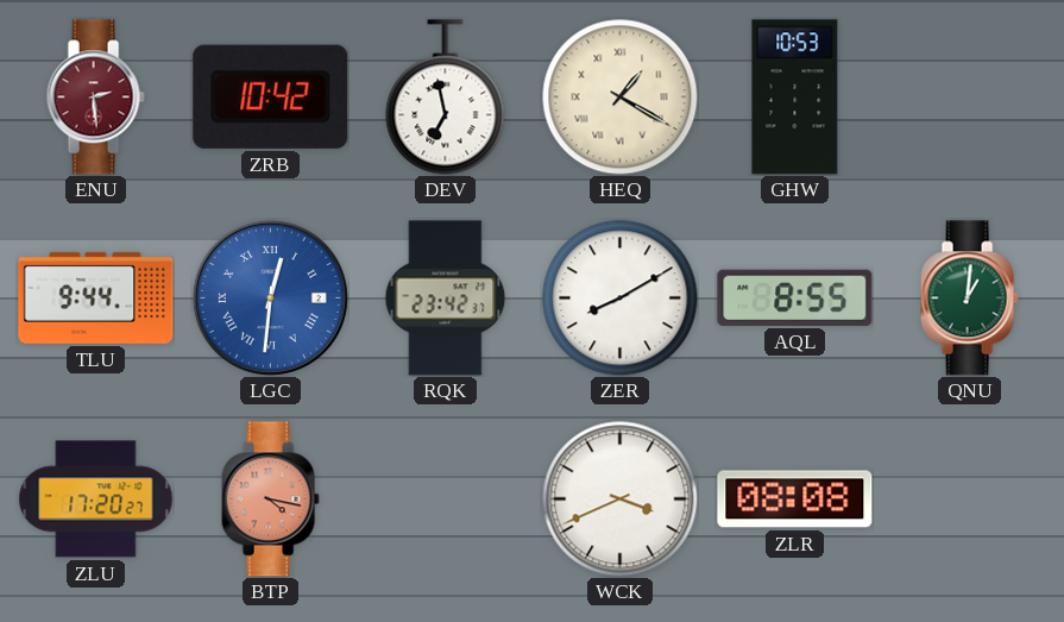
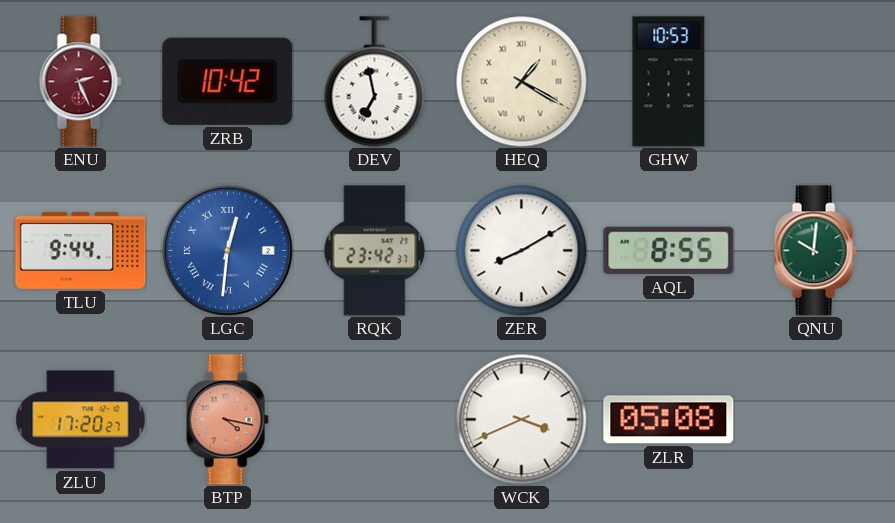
ENU: 2:29 -> 2:26 (80, 82)
QNU: 1:01 -> 10:01 (815, 251)
ZLR: 08:08 -> 05:08 (669, 420)
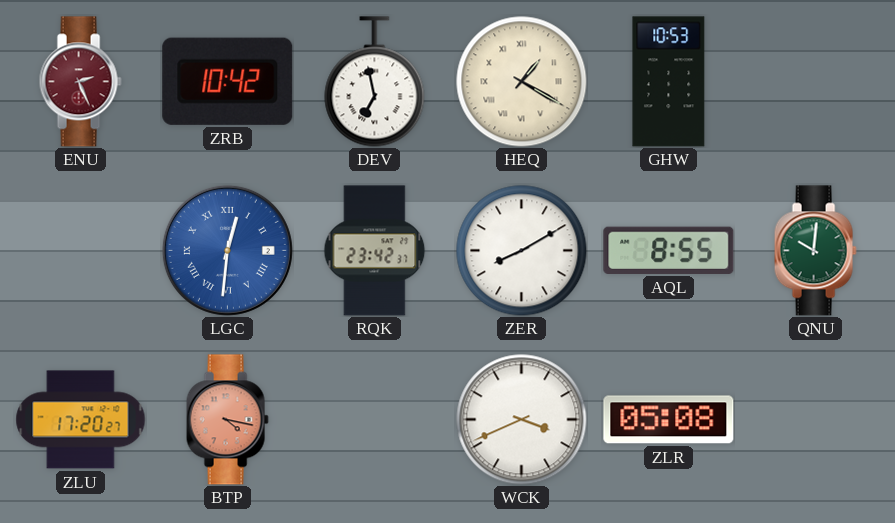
TLU: 9:44 -> none (81, 250)
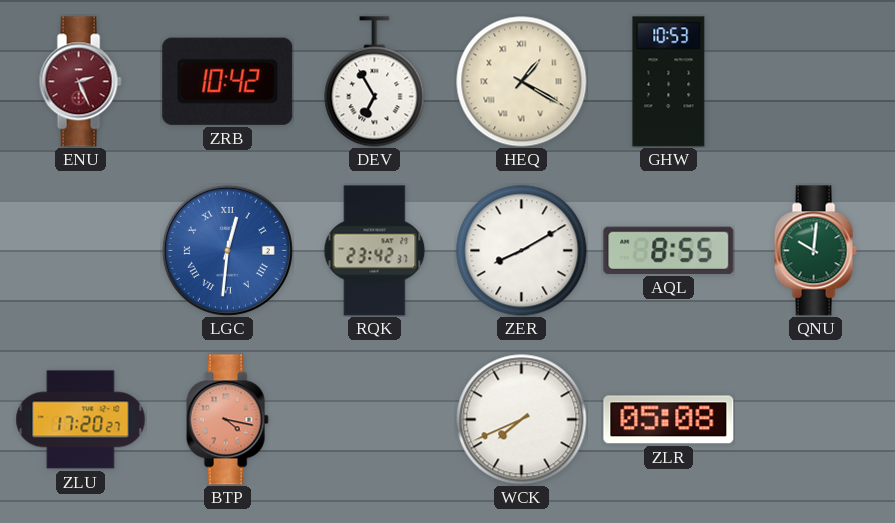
DEV: 6:58 -> 6:55 (375, 82)
WCK: 3:41 -> 7:41 (522, 420)
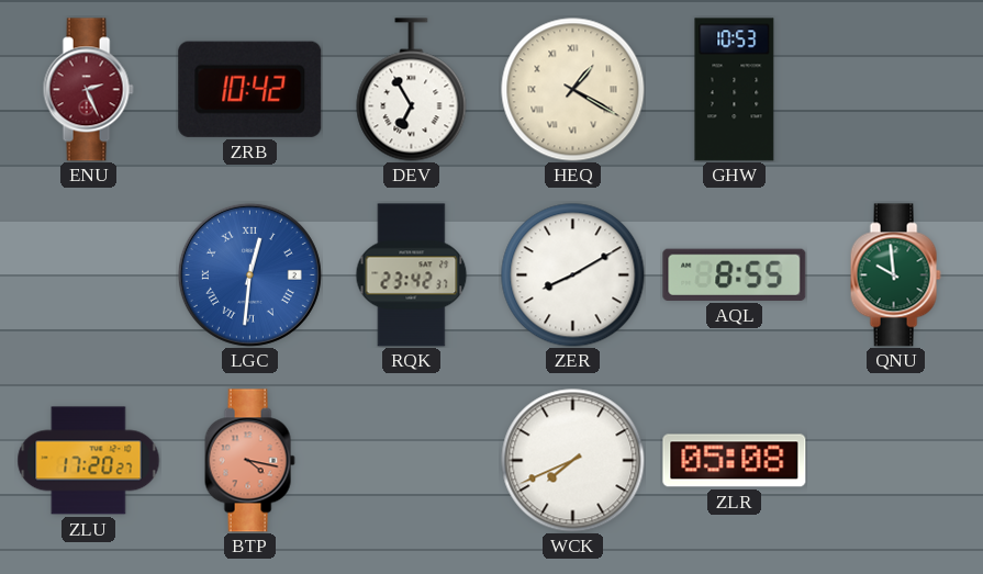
QNU: 10:01 -> 9:59 (895, 275)
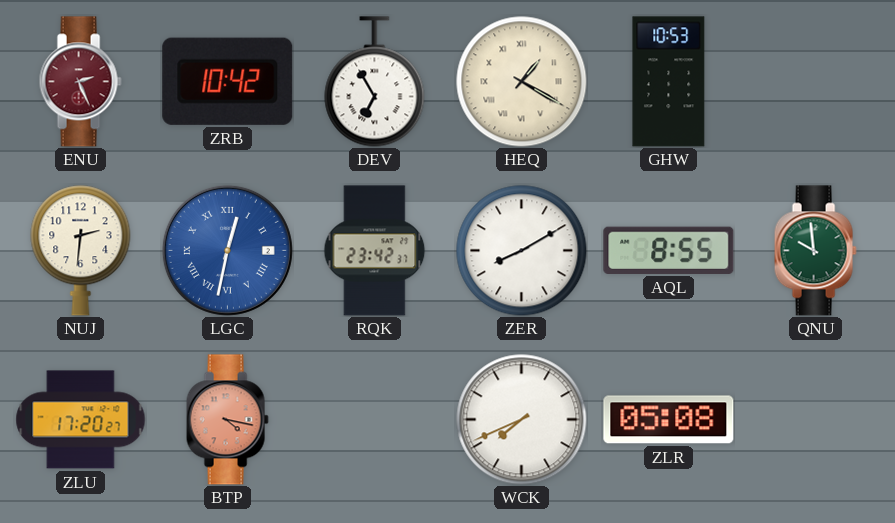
NUJ: none -> 2:31 (81, 251)
LGC: 12:31 -> 12:32 (227, 250)
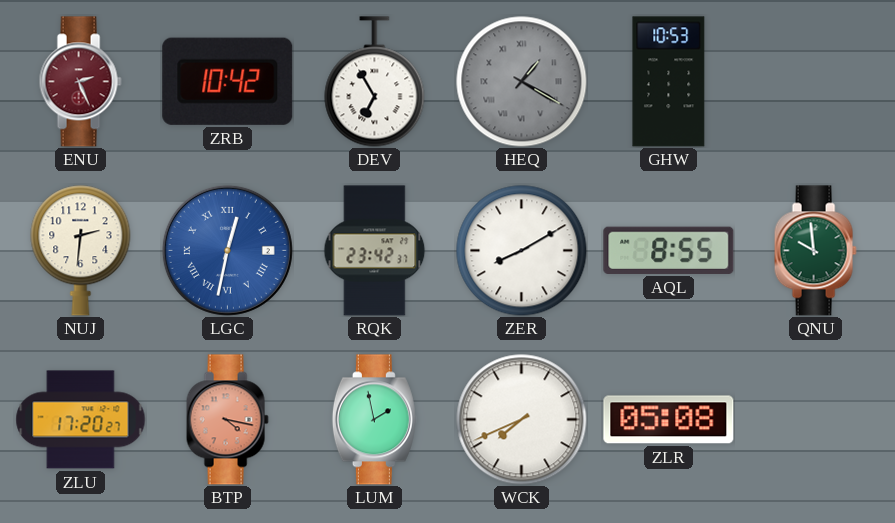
HEQ dial: cream -> grey (522, 82)
LUM: none -> 1:58 (374, 420)
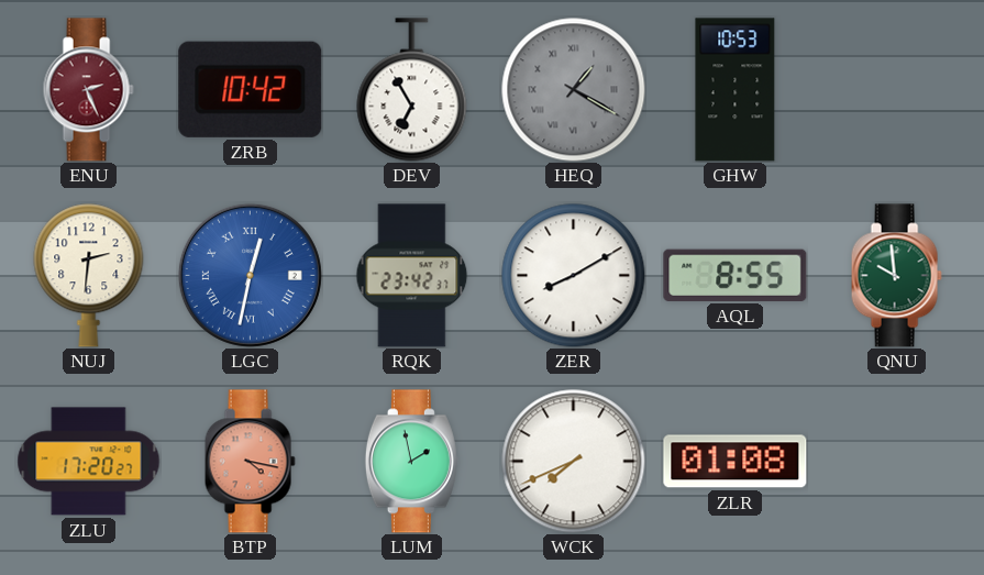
ZLR: 05:08 -> 01:08 (736, 462)
